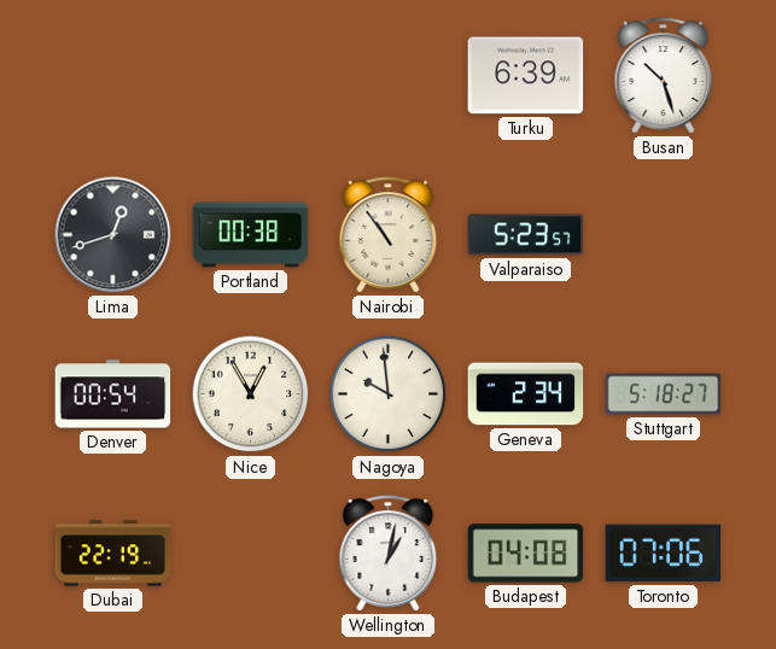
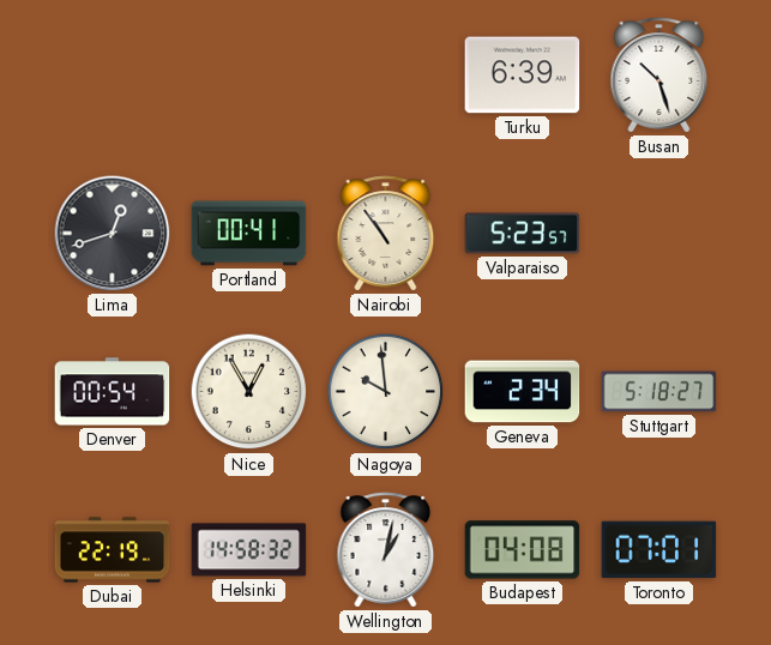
Portland: 00:38 -> 00:41 (249, 234)
Helsinki: none -> 14:58 (249, 550)
Toronto: 07:06 -> 07:01 (659, 550)
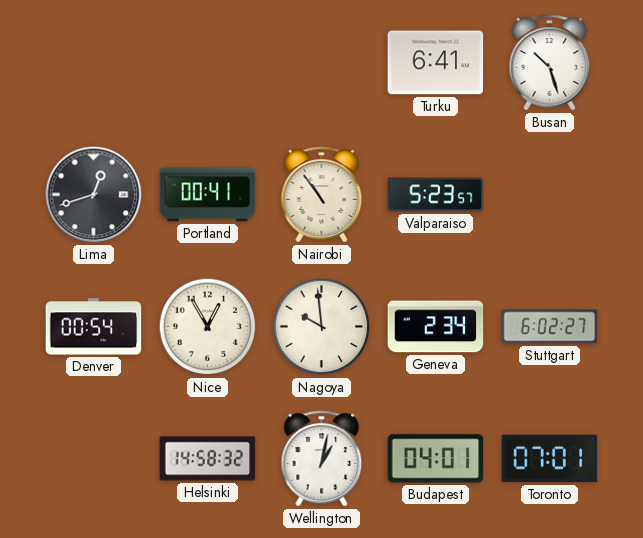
Turku: 6:39 -> 6:41 (436, 63)
Stuttgart: 5:18 -> 6:02 (550, 327)
Dubai: 22:19 -> none (113, 550)
Budapest: 04:08 -> 04:01 (436, 459)
